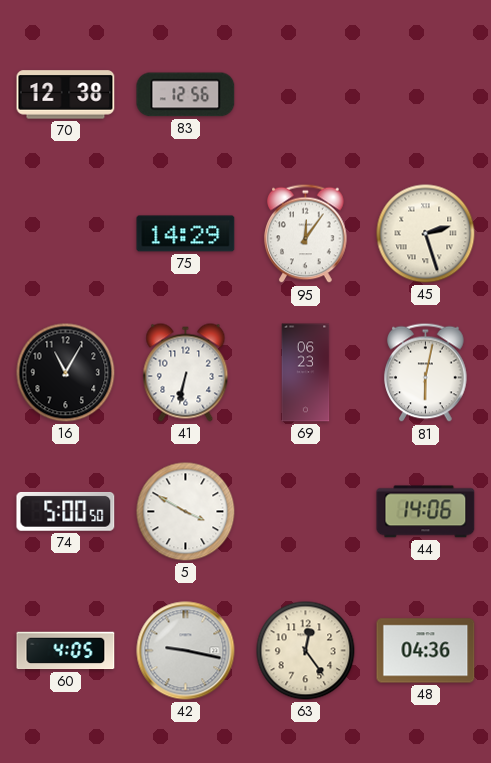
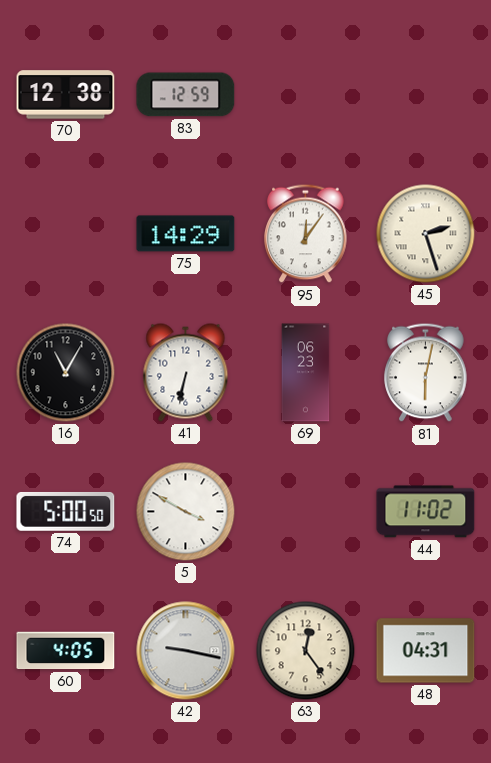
83: 12:56 -> 12:59 (186, 95)
44: 14:06 -> 11:02 (426, 512)
48: 04:36 -> 04:31 (426, 651)
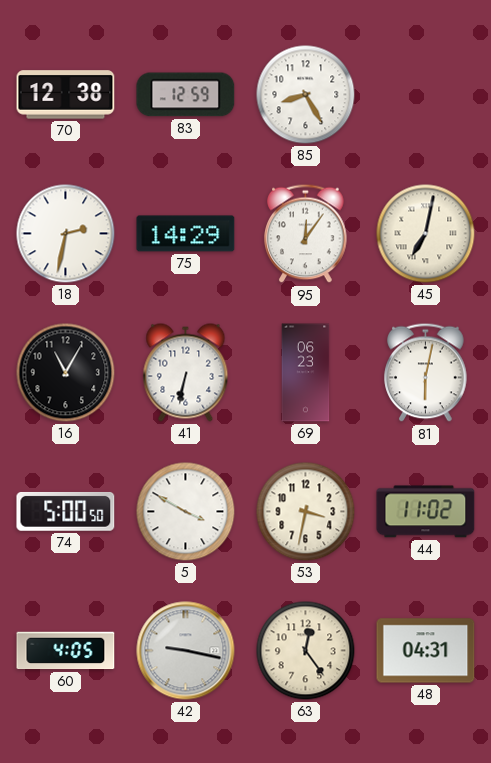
85: none -> 8:25 (306, 95)
18: none -> 2:32 (66, 234)
45: 2:27 -> 7:02 (426, 234)
53: none -> 3:32 (306, 512)
